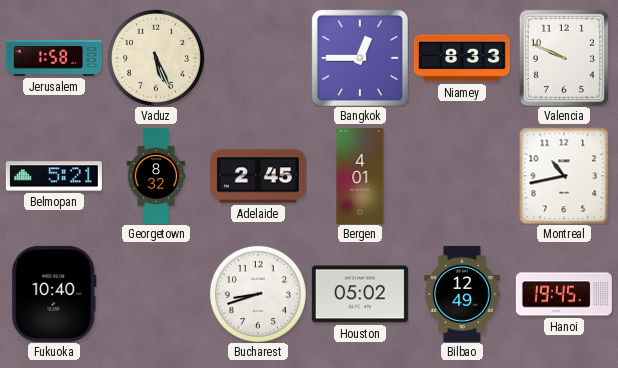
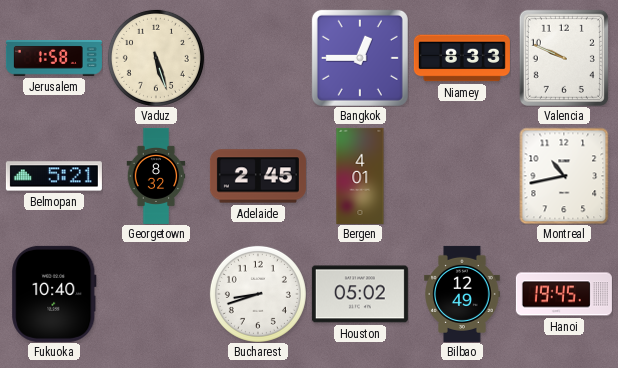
Vaduz: 5:26 -> 5:27 (156, 58)
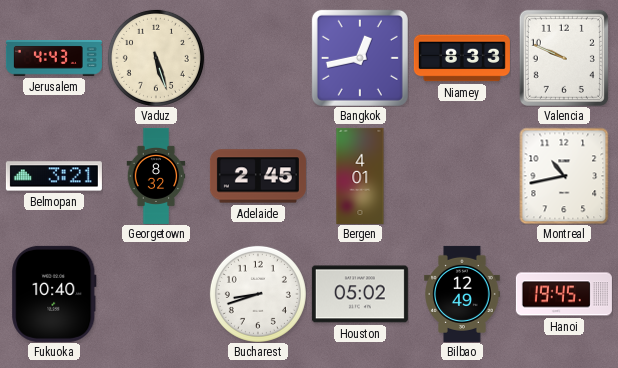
Jerusalem: 1:58 -> 4:43 (54, 59)
Bangkok: 12:45 -> 12:43 (360, 58)
Belmopan: 5:21 -> 3:21 (54, 176)
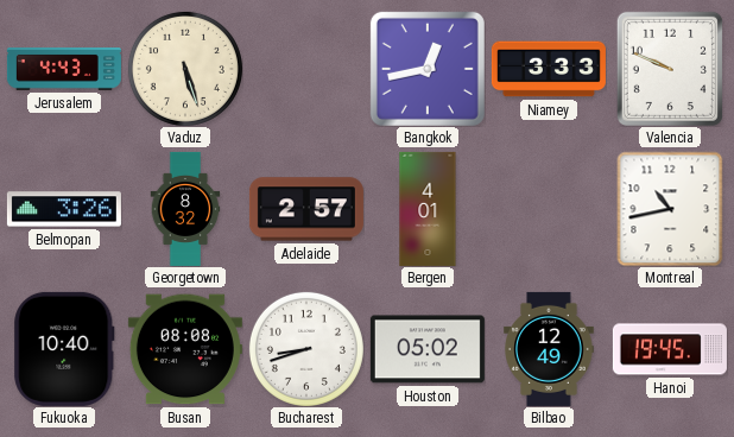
Niamey: 8:33 -> 3:33 (549, 69)
Belmopan: 3:21 -> 3:26 (64, 209)
Adelaide: 2:45 -> 2:57 (306, 209)
Busan: none -> 08:08 (185, 349)
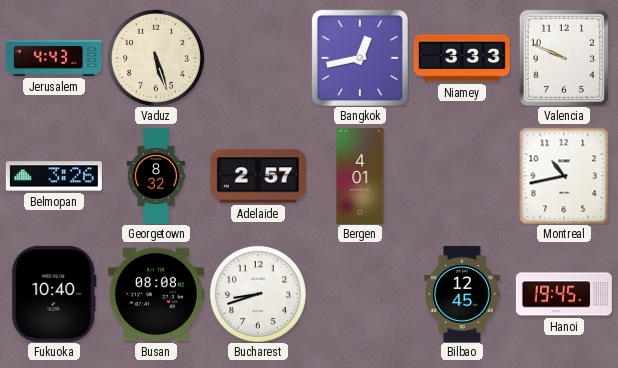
Houston: 05:02 -> none (428, 349)
Bilbao: 12:49 -> 12:45 (462, 294)
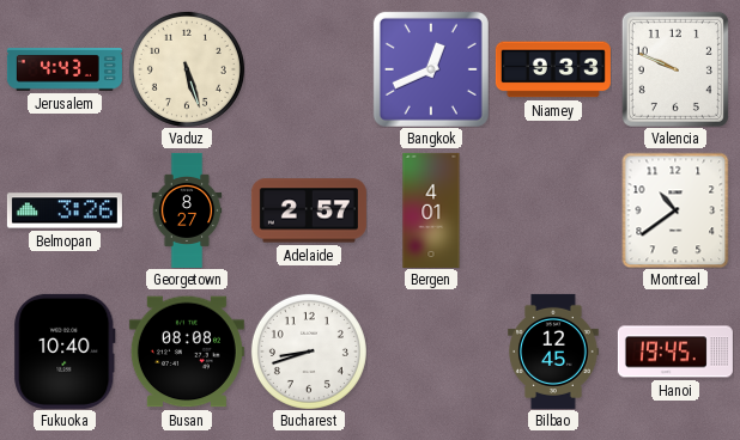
Bangkok: 12:43 -> 12:41 (431, 69)
Niamey: 3:33 -> 9:33 (553, 69)
Georgetown: 8:32 -> 8:27 (187, 210)
Montreal: 10:43 -> 10:39 (675, 210)
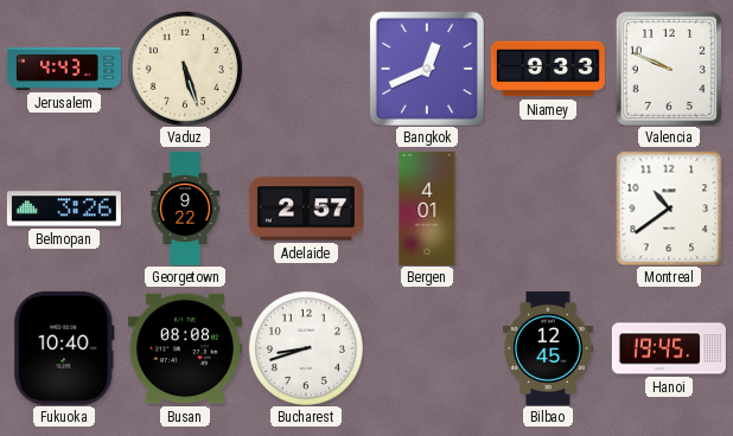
Georgetown: 8:27 -> 9:22 (185, 209)
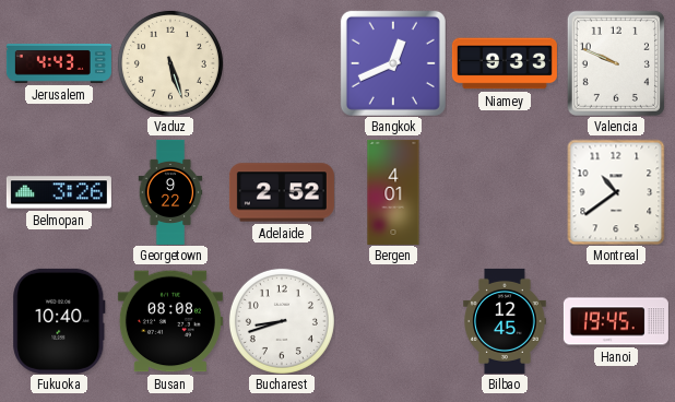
Adelaide: 2:57 -> 2:52 (282, 192)
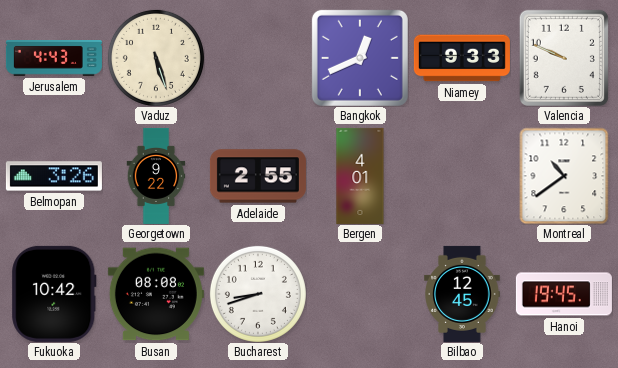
Adelaide: 2:52 -> 2:55 (258, 176)
Fukuoka: 10:40 -> 10:42 (54, 294)
